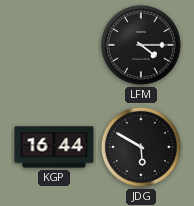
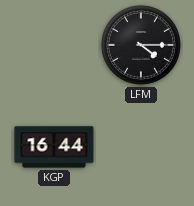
JDG: 5:50 -> none (141, 147)
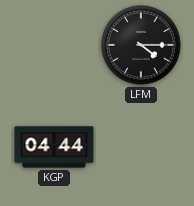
KGP: 16:44 -> 04:44 (54, 147)
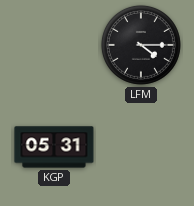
KGP: 04:44 -> 05:31 (54, 147)
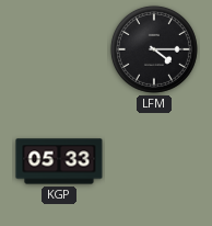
KGP: 05:31 -> 05:33 (59, 161)
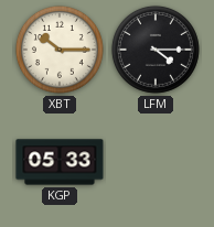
XBT: none -> 10:15 (60, 50)
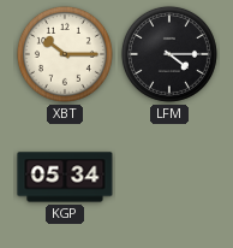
KGP: 05:33 -> 05:34 (65, 177)
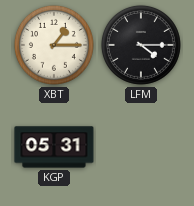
XBT: 10:15 -> 1:15 (54, 45)
KGP: 05:34 -> 05:31 (54, 147)
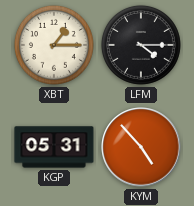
KYM: none -> 4:53 (141, 147)
